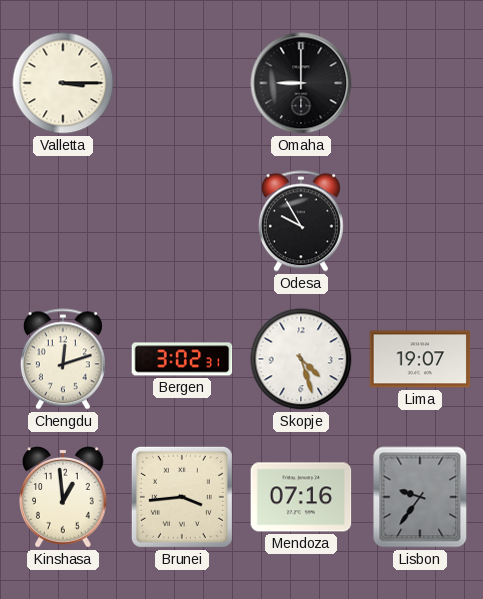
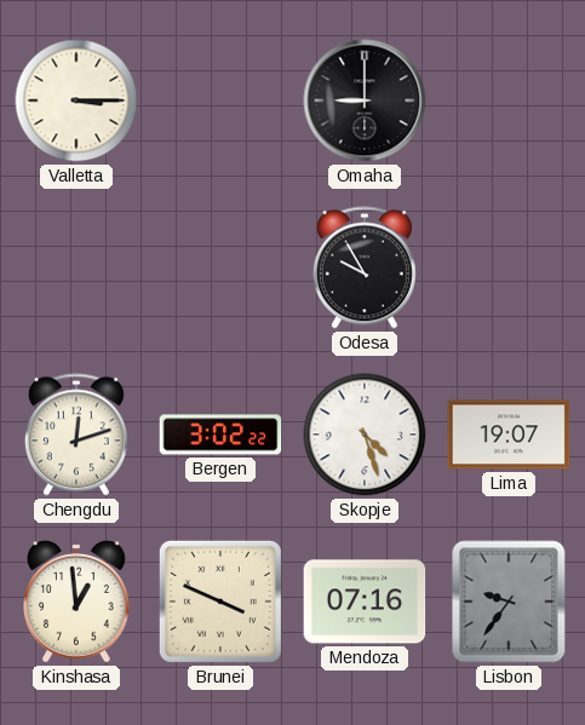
Bergen: 3:02:31 -> 3:02:22 (220, 435)
Brunei: 3:44 -> 3:49 (220, 602)
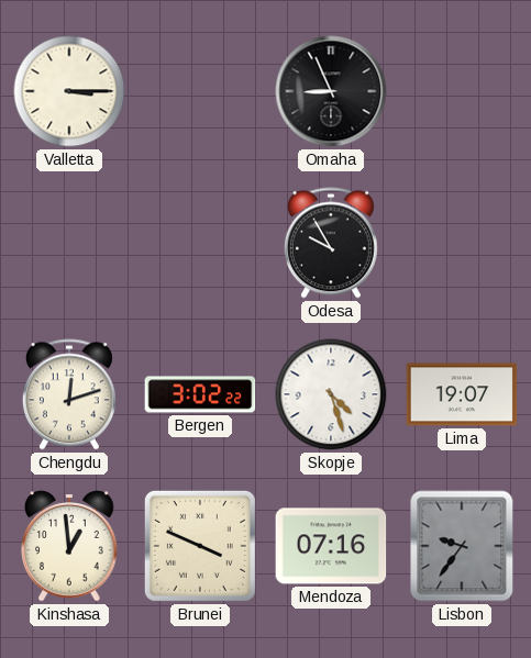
Omaha: 9:00 -> 8:56 (331, 91)
